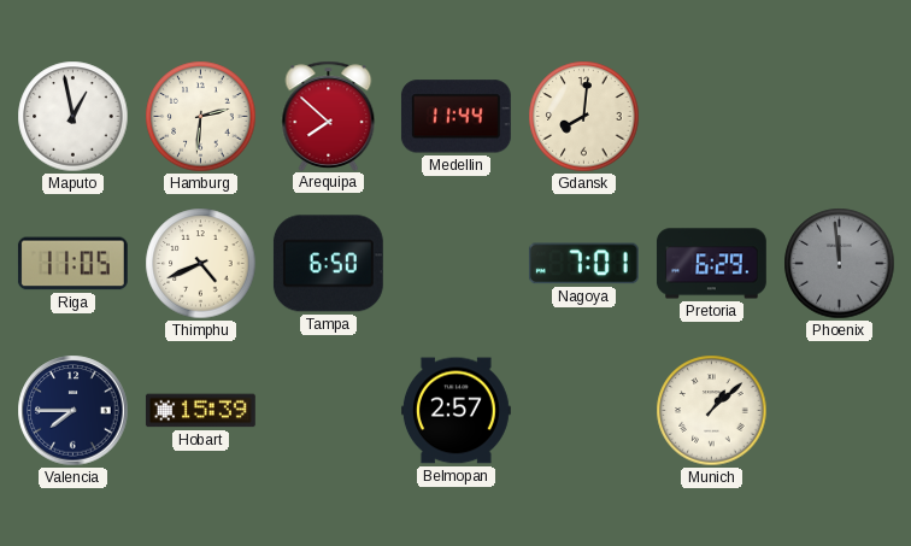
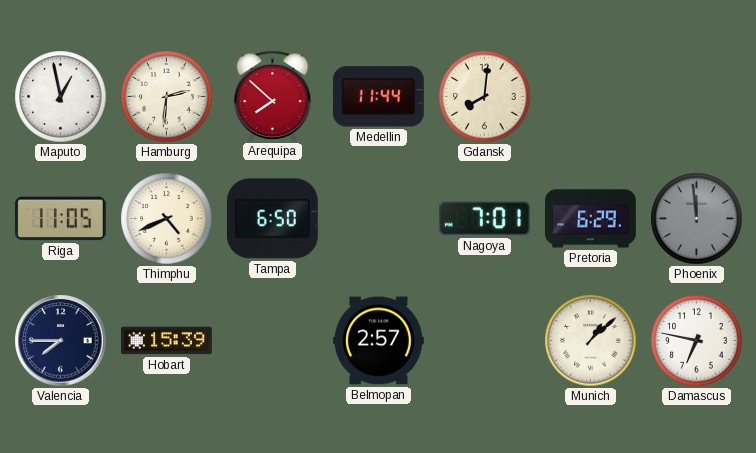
Damascus: none -> 6:47 (697, 341)
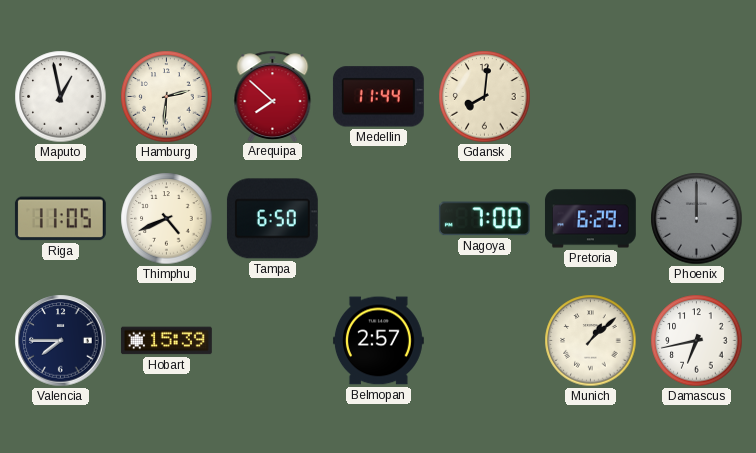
Nagoya: 7:01 -> 7:00 (484, 219)
Phoenix: 11:59 -> 12:00 (697, 219)
Damascus: 6:47 -> 6:43 (697, 341)
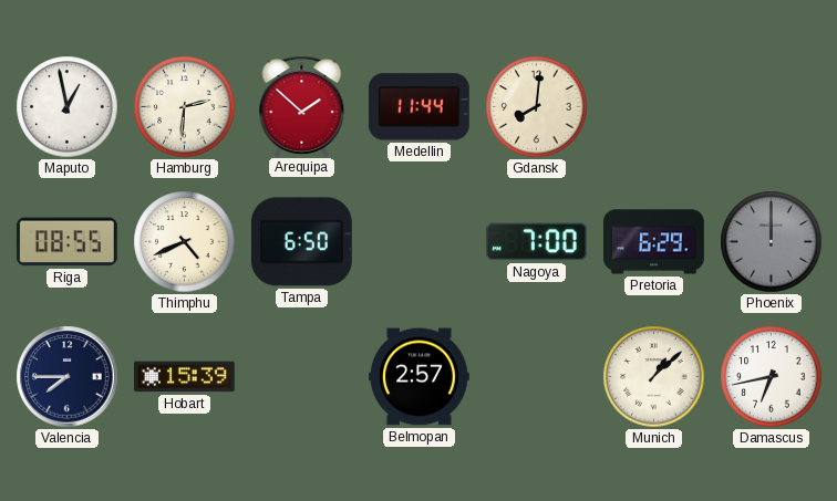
Arequipa: 7:52 -> 1:52 (302, 106)
Riga: 11:05 -> 08:55 (66, 242)
